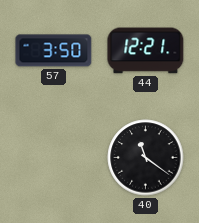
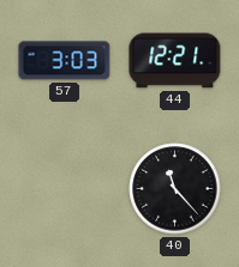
57: 3:50 -> 3:03 (65, 61)
40: 11:21 -> 11:23 (175, 189)
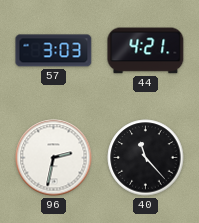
44: 12:21 -> 4:21 (146, 51)
96: none -> 2:32 (54, 158)
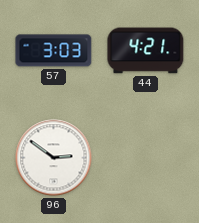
96: 2:32 -> 2:51 (54, 158)
40: 11:23 -> none (146, 158)
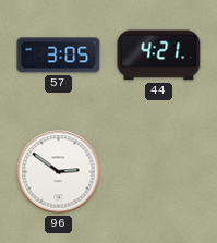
57: 3:03 -> 3:05 (59, 56)
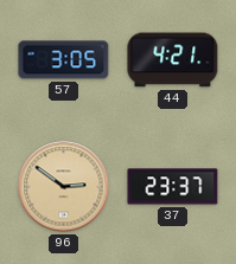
96 dial: white -> champagne (64, 187)
37: none -> 23:37 (173, 187)
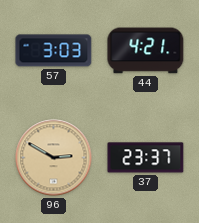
57: 3:05 -> 3:03 (54, 51)
96: 2:51 -> 2:50 (54, 158)
